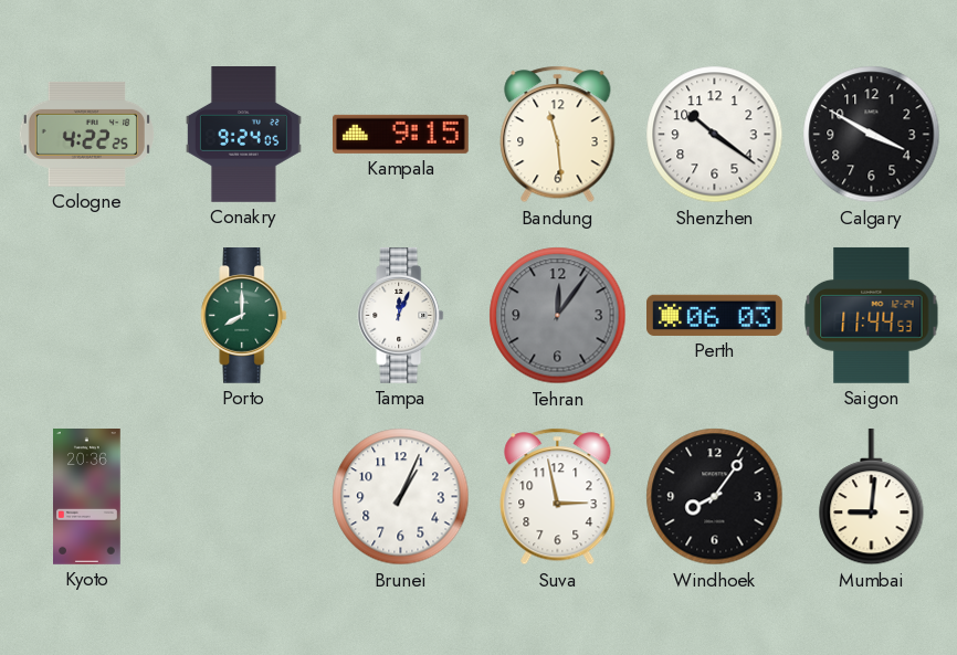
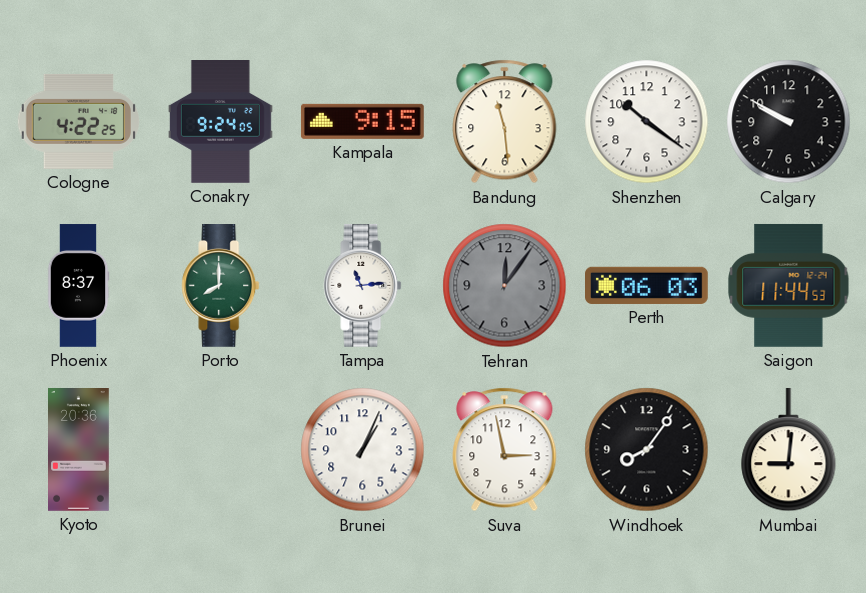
Calgary: 3:50 -> 9:50 (789, 122)
Phoenix: none -> 8:37 (78, 286)
Tampa: 12:04 -> 11:14 (363, 286)
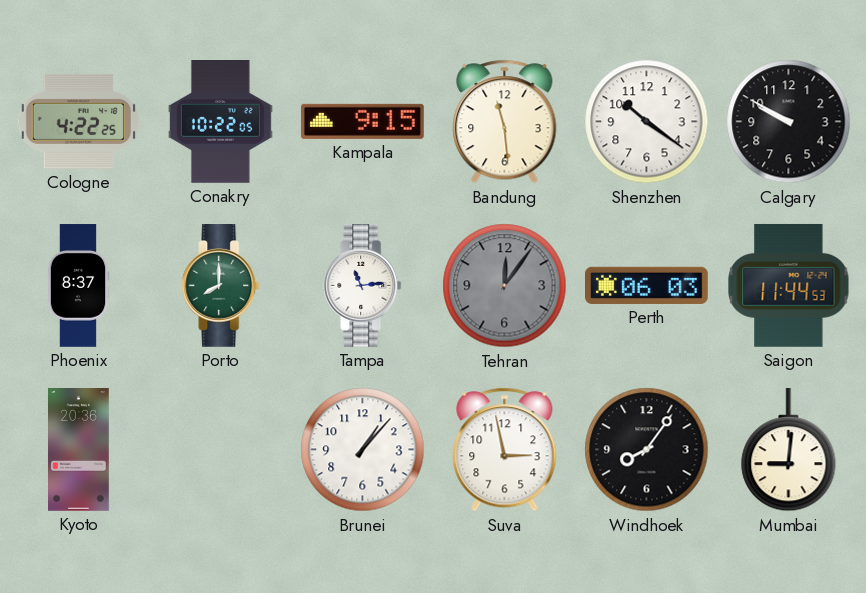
Conakry: 9:24 -> 10:22 (220, 122)
Brunei: 1:04 -> 1:07 (363, 450)
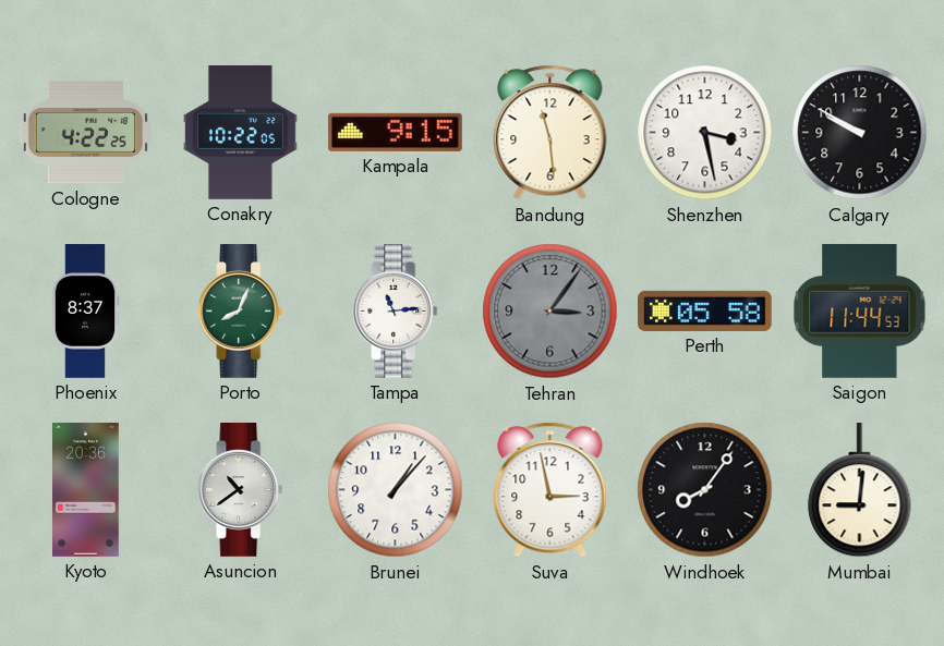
Shenzhen: 10:21 -> 3:28 (705, 133)
Porto: 8:00 -> 8:04 (241, 312)
Tehran: 12:06 -> 3:06 (550, 312)
Perth: 06:03 -> 05:58 (705, 310)
Asuncion: none -> 10:39 (241, 490)
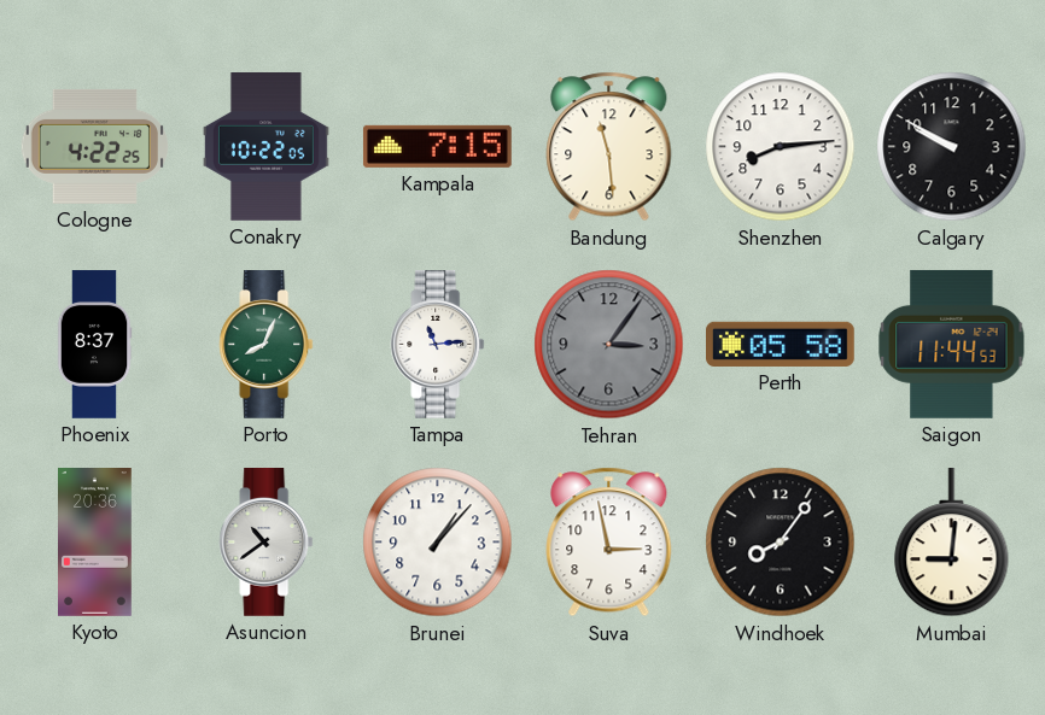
Kampala: 9:15 -> 7:15 (437, 146)
Shenzhen: 3:28 -> 8:14 (781, 147)
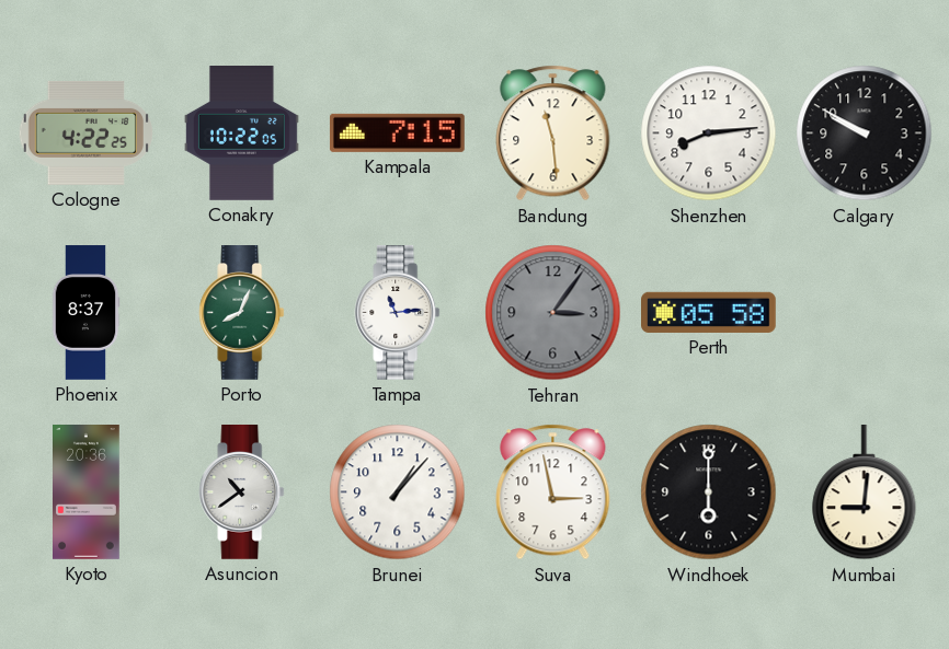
Saigon: 11:44 -> none (952, 344)
Windhoek: 8:06 -> 6:00 (709, 492)
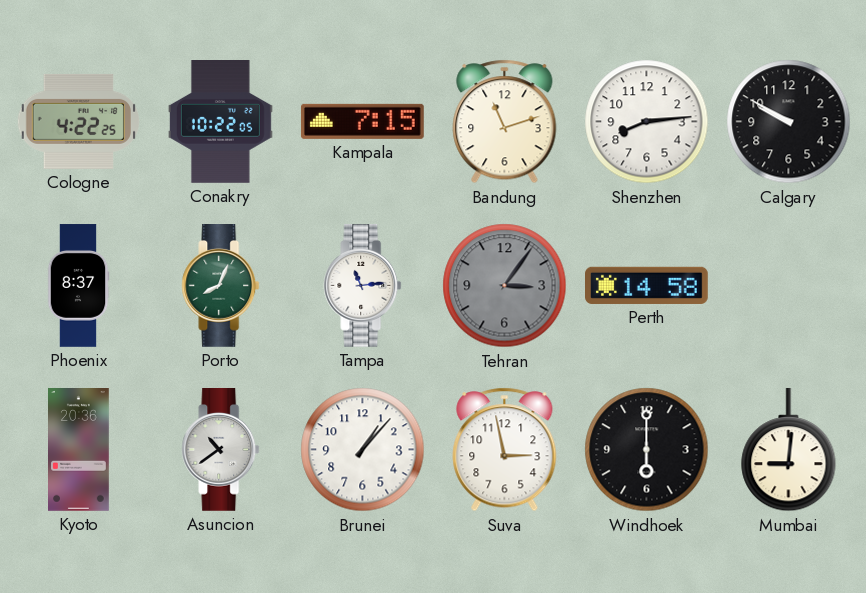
Bandung: 11:29 -> 11:12 (505, 122)
Perth: 05:58 -> 14:58 (647, 285)
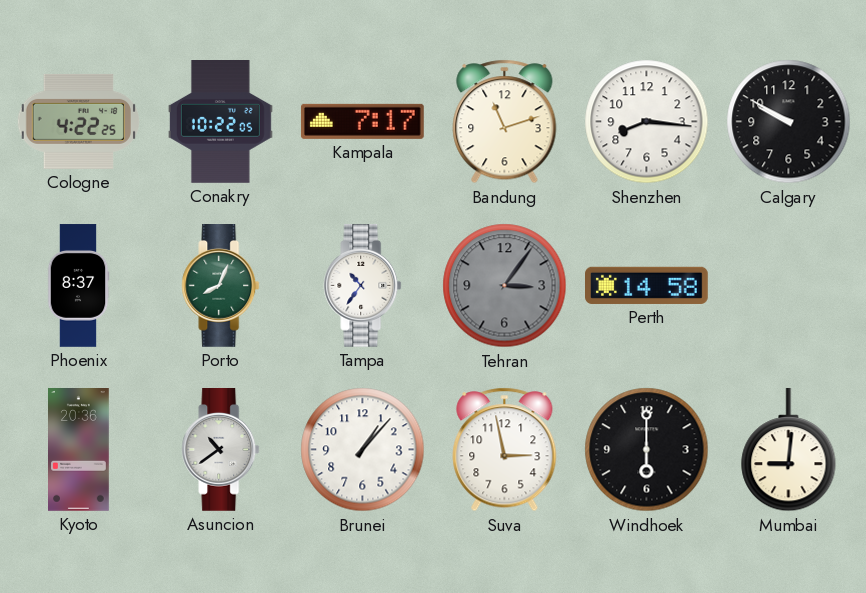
Kampala: 7:15 -> 7:17 (362, 121)
Shenzhen: 8:14 -> 8:16 (647, 122)
Tampa: 11:14 -> 10:36 (363, 286)
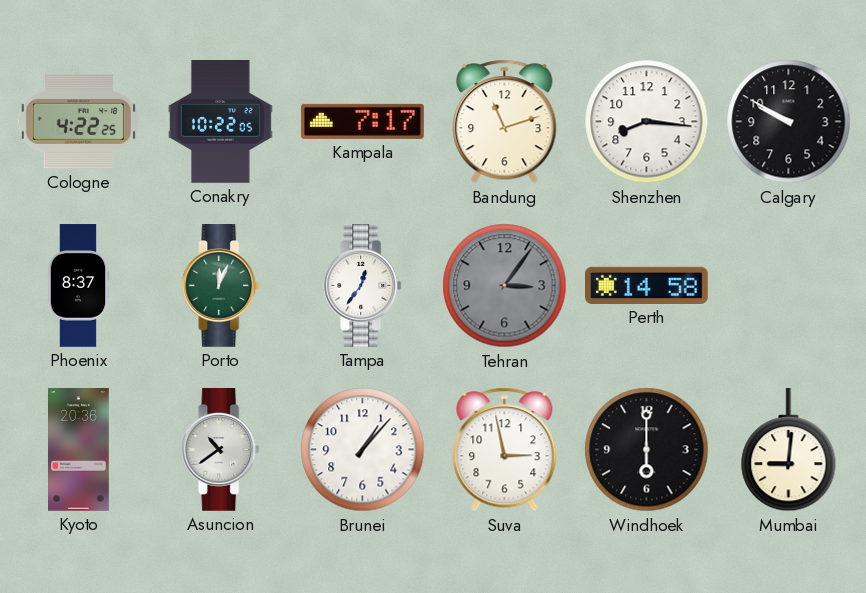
Porto: 8:04 -> 12:04 (221, 286)
Tampa: 10:36 -> 12:36 (363, 286)
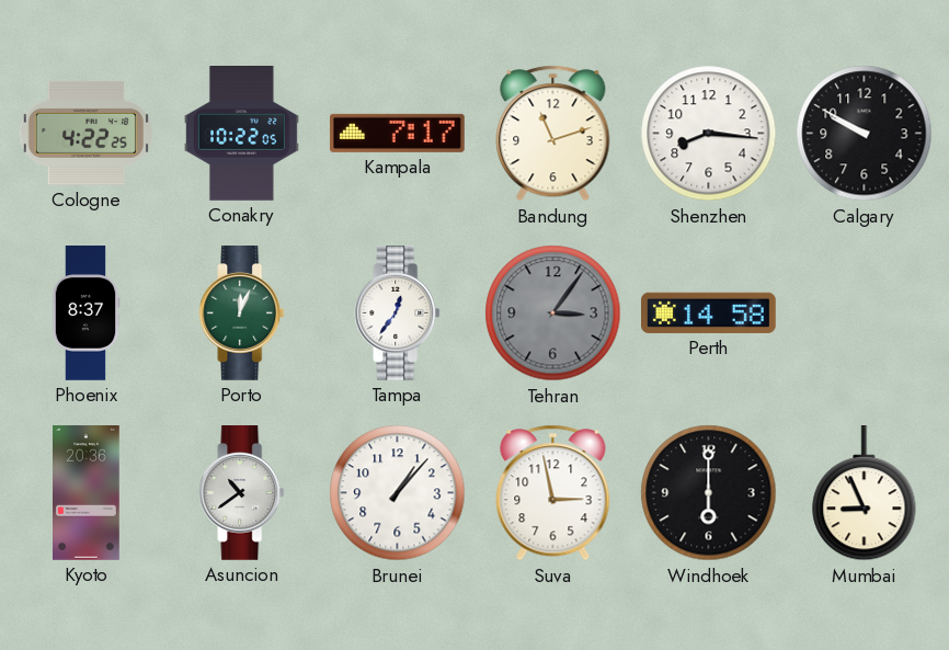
Mumbai: 9:01 -> 8:56 (865, 493)
